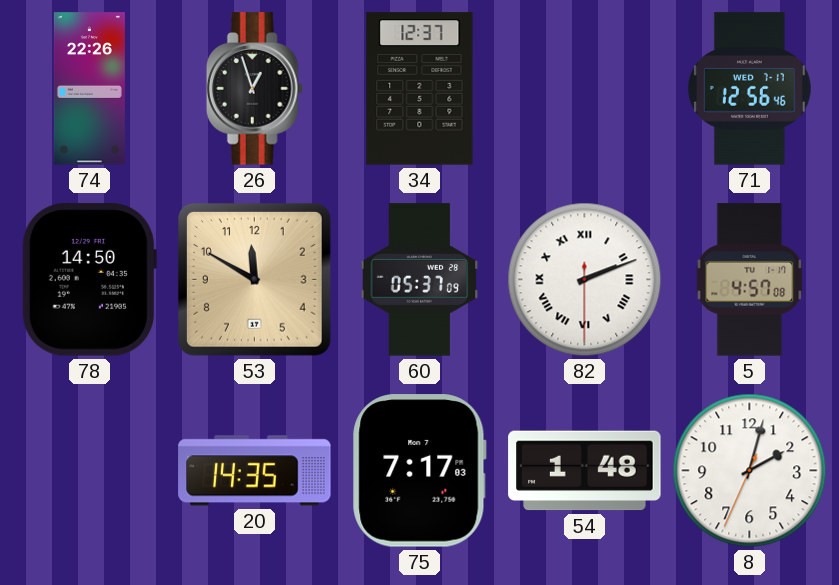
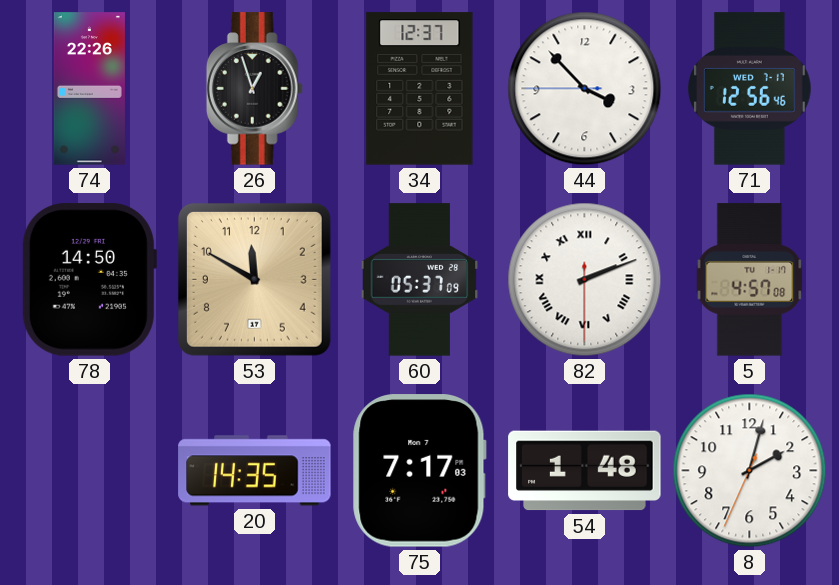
44: none -> 3:52 (585, 89)
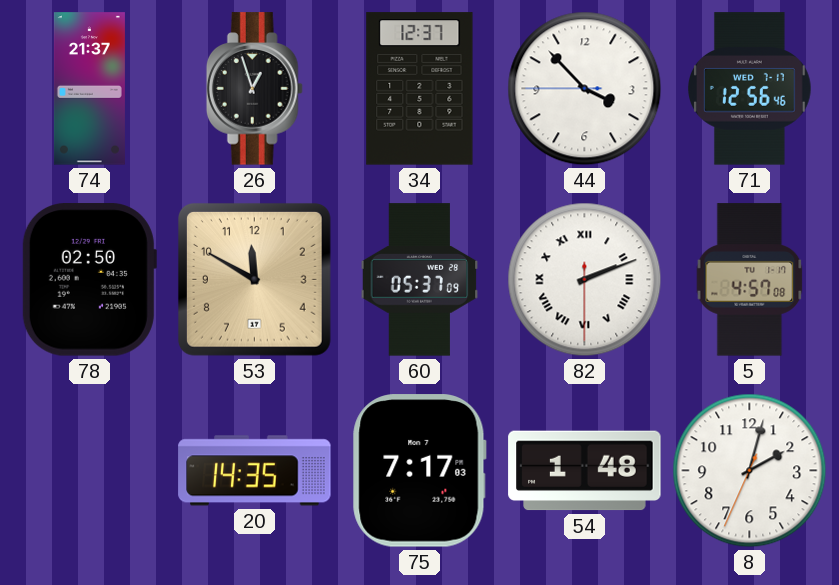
74: 22:26 -> 21:37 (89, 89)
78: 14:50 -> 02:50 (89, 280)
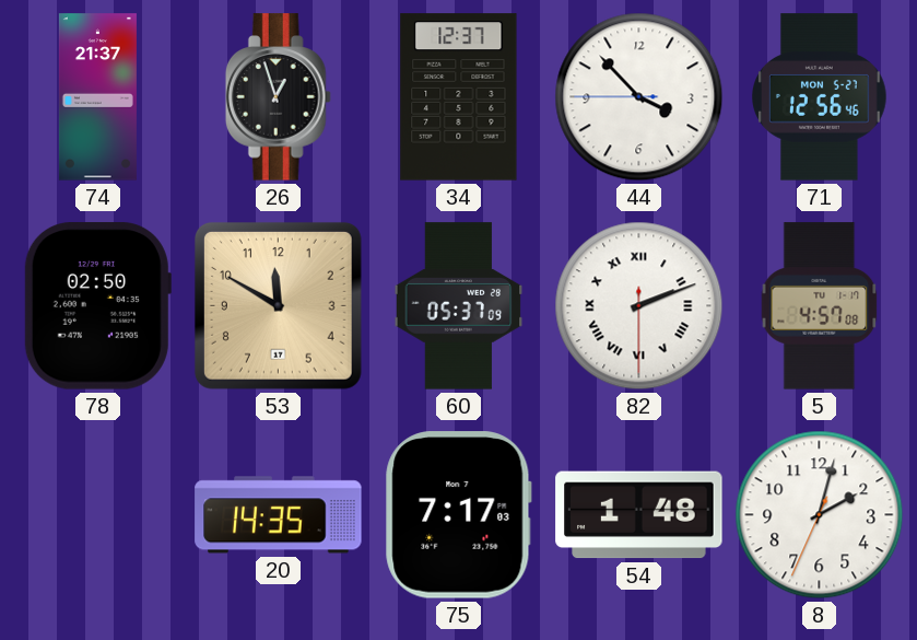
71 date: WED 7-17 -> MON 5-27 (820, 97)
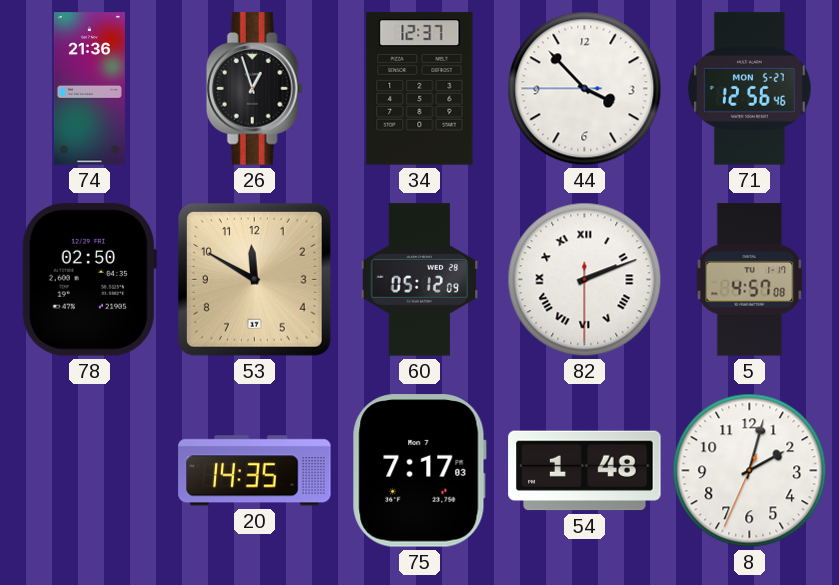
74: 21:37 -> 21:36 (89, 89)
60: 05:37 -> 05:12 (420, 280)
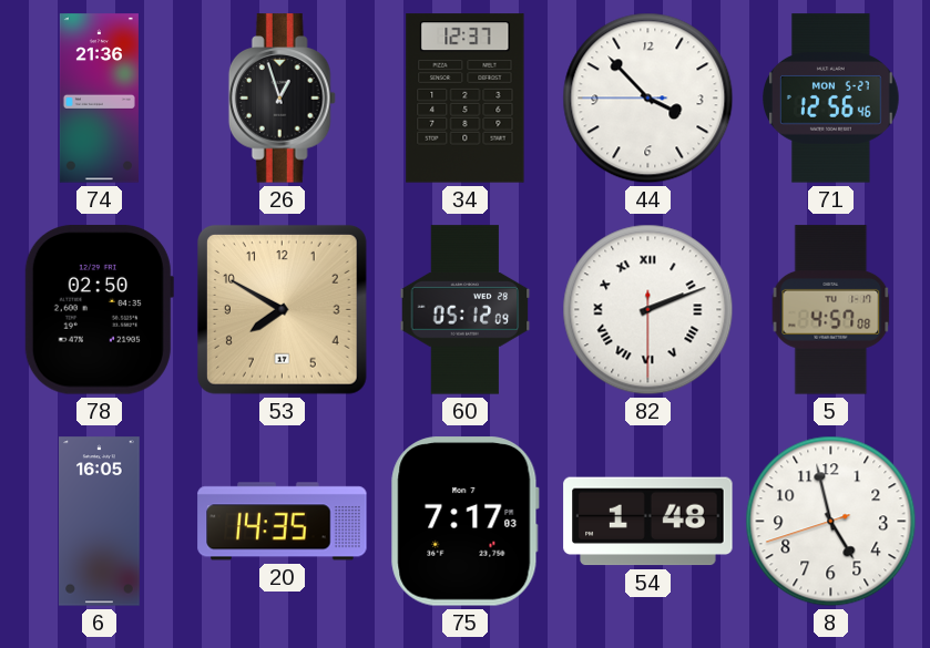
53: 11:50 -> 7:50 (282, 309)
6: none -> 16:05 (100, 522)
8: 2:02 -> 4:57 (831, 522)
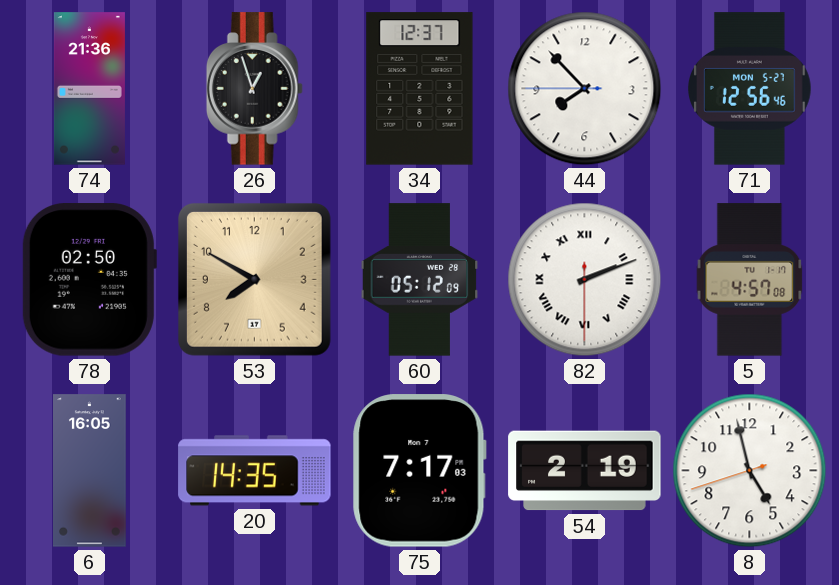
44: 3:52 -> 7:52 (585, 89)
54: 1:48 -> 2:19 (585, 471)
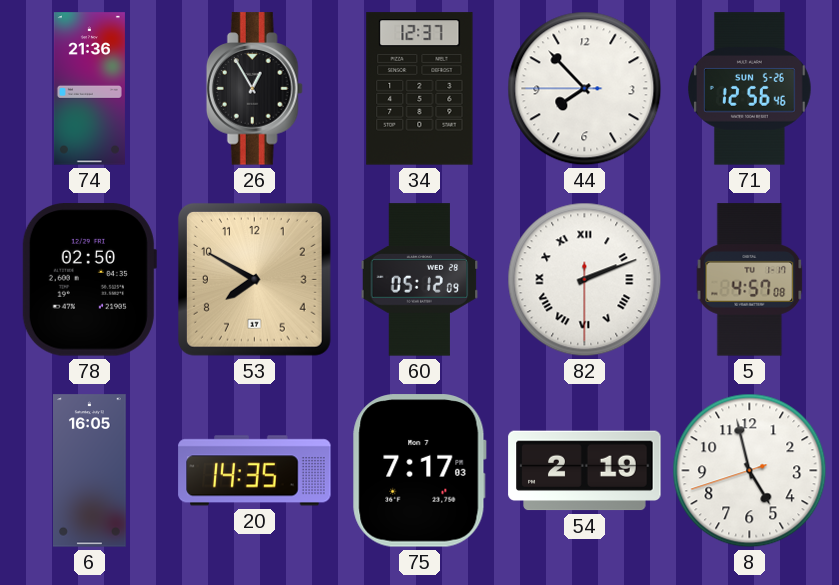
26: 12:57 -> 12:55 (254, 89)
71 date: MON 5-27 -> SUN 5-26 (750, 89)
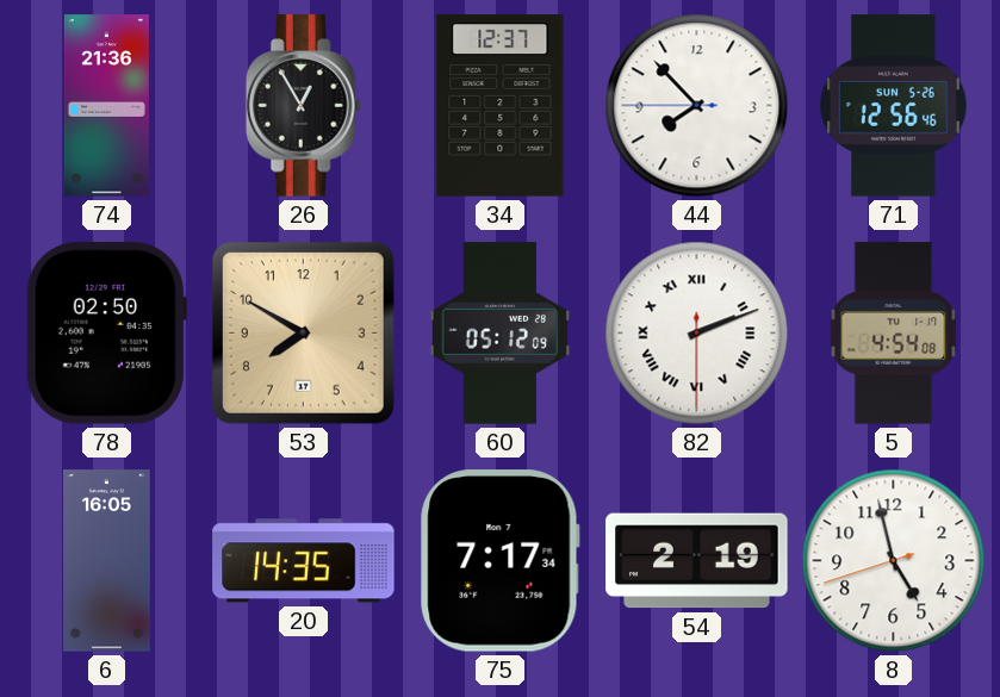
5: 4:57 -> 4:54 (894, 334)
75: 7:17:03 -> 7:17:34 (499, 561)
